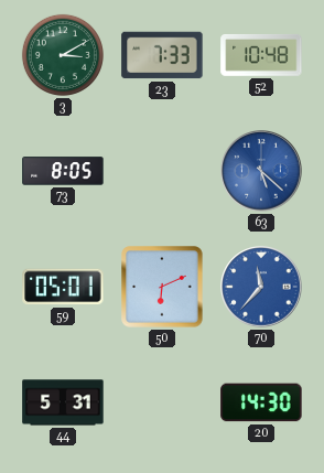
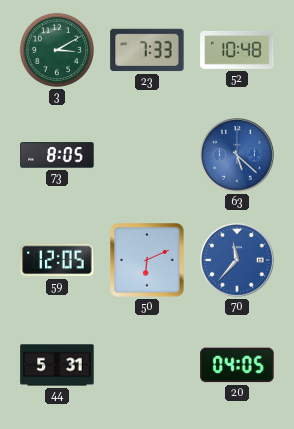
59: 05:01 -> 12:05 (57, 260)
20: 14:30 -> 04:05 (237, 365)
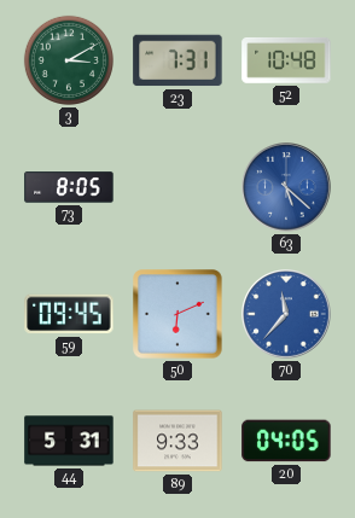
23: 7:33 -> 7:31 (177, 60)
59: 12:05 -> 09:45 (69, 314)
89: none -> 9:33 (177, 441)
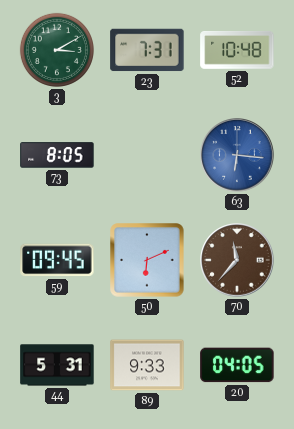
63: 5:22 -> 6:16 (237, 155)
70 dial: blue -> brown (237, 260)
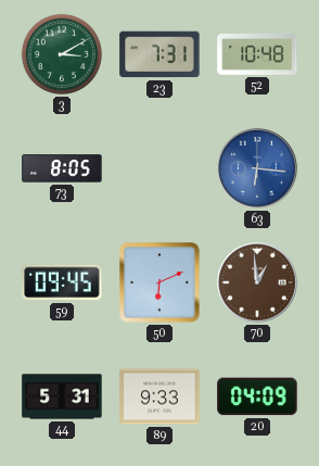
70: 11:37 -> 12:59 (257, 282)
20: 04:05 -> 04:09 (257, 396)
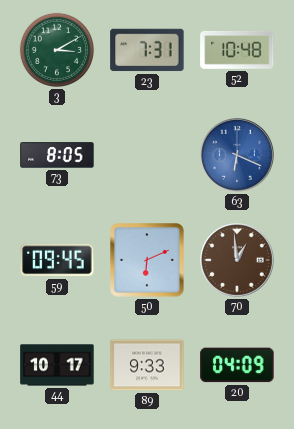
63: 6:16 -> 6:19 (237, 155)
44: 5:31 -> 10:17 (57, 365)
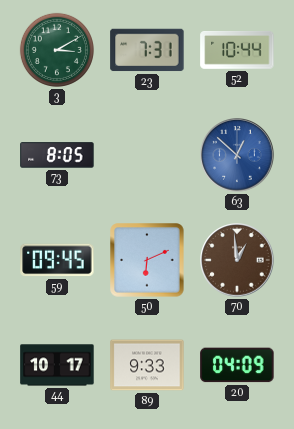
52: 10:48 -> 10:44 (237, 50)
63: 6:19 -> 12:52 (237, 155)
